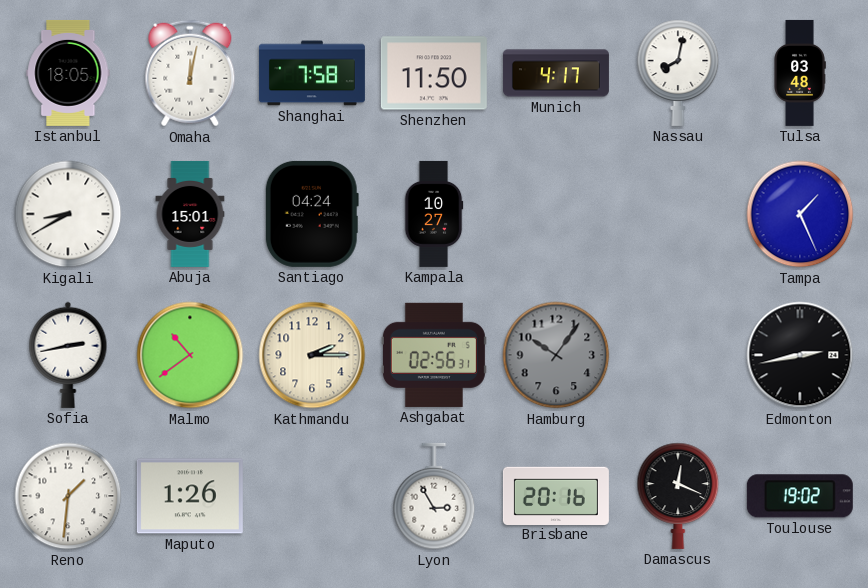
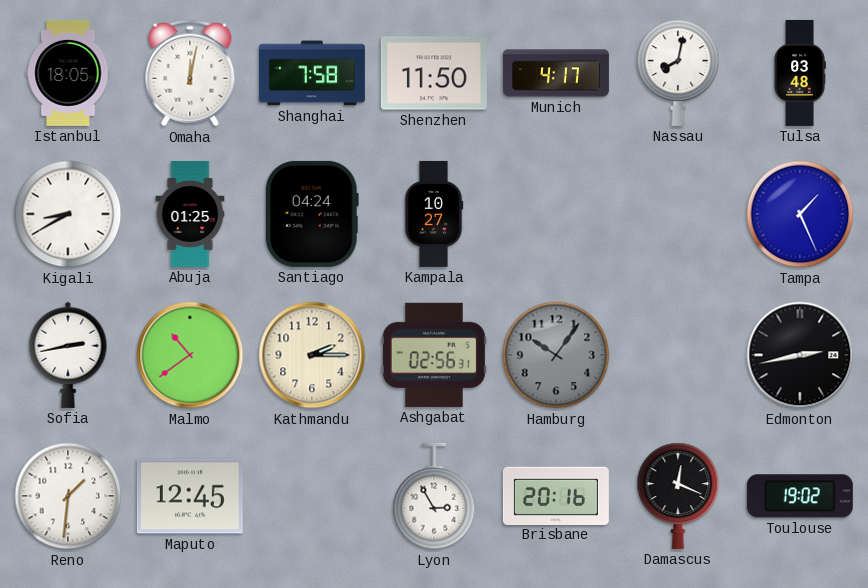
Abuja: 15:01 -> 01:25 (190, 214)
Maputo: 1:26 -> 12:45 (190, 496)
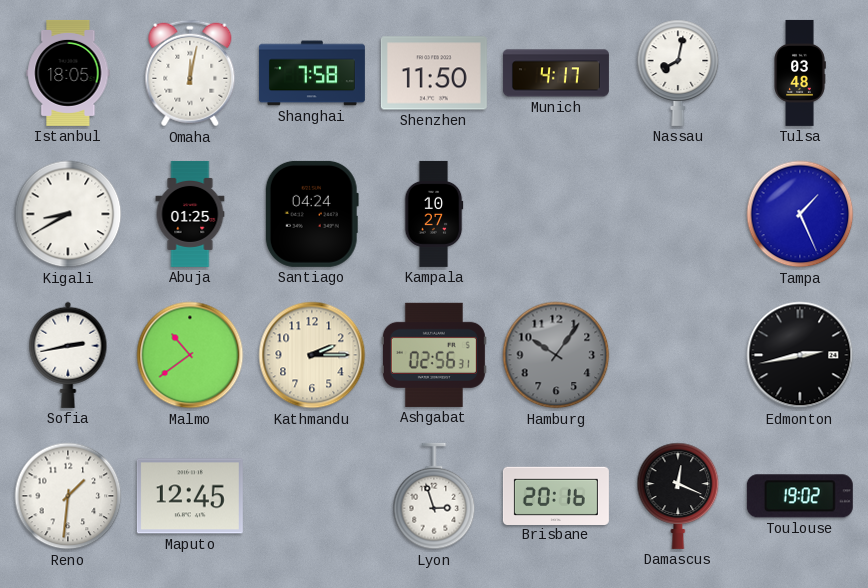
Lyon: 2:55 -> 2:57 (434, 496)
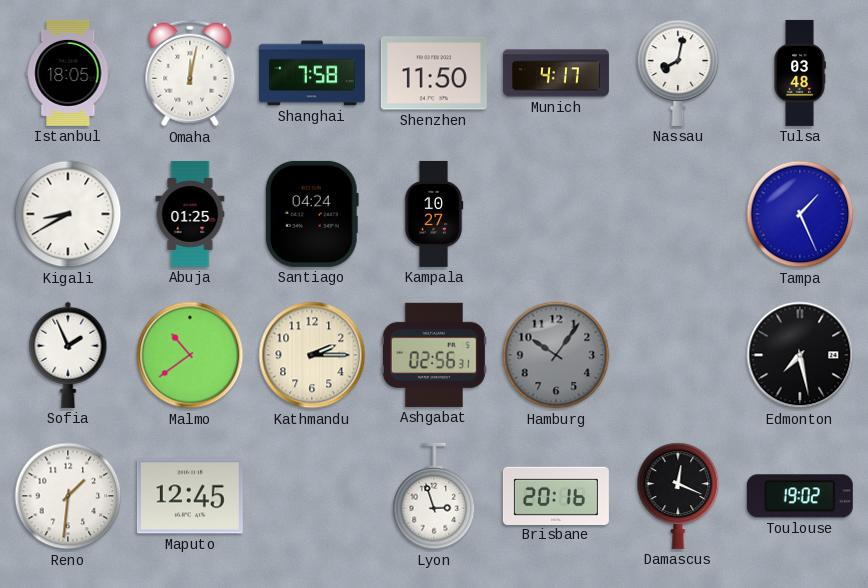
Sofia: 2:43 -> 1:56 (68, 355)
Edmonton: 2:43 -> 7:28 (800, 355)
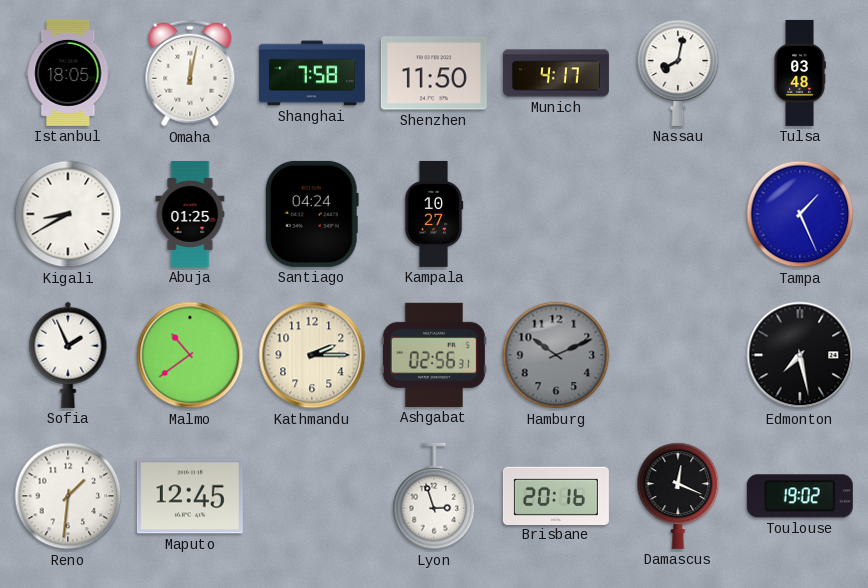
Hamburg: 10:06 -> 10:11 (556, 355)
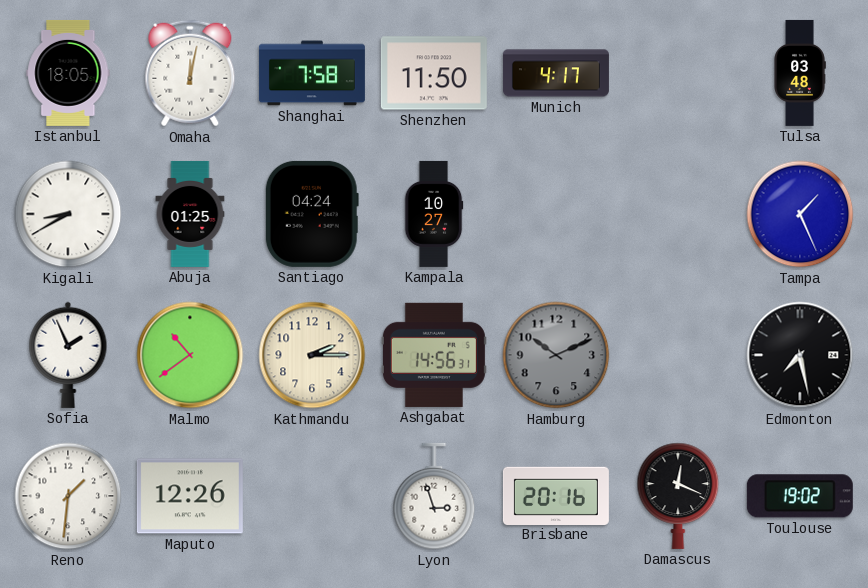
Nassau: 8:02 -> none (678, 73)
Ashgabat: 02:56 -> 14:56 (434, 355)
Maputo: 12:45 -> 12:26 (190, 496)
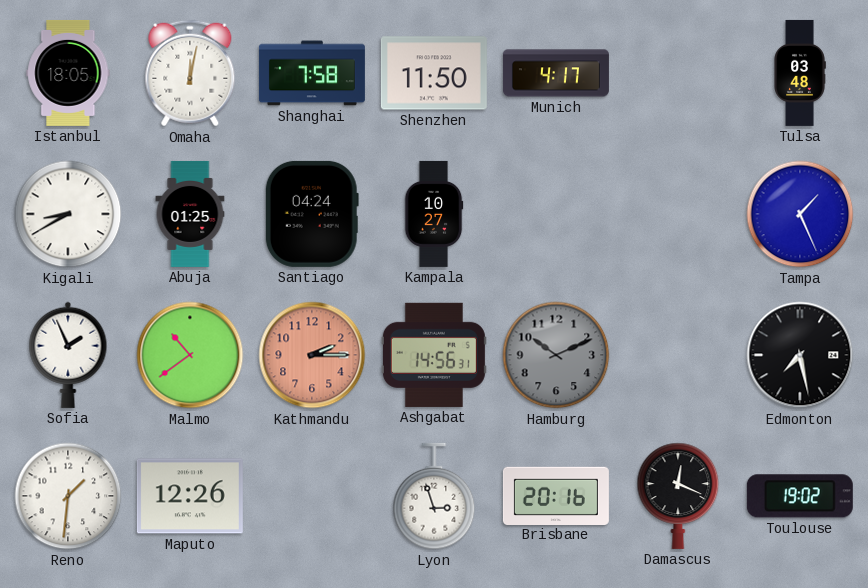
Kathmandu dial: cream -> salmon (312, 355)
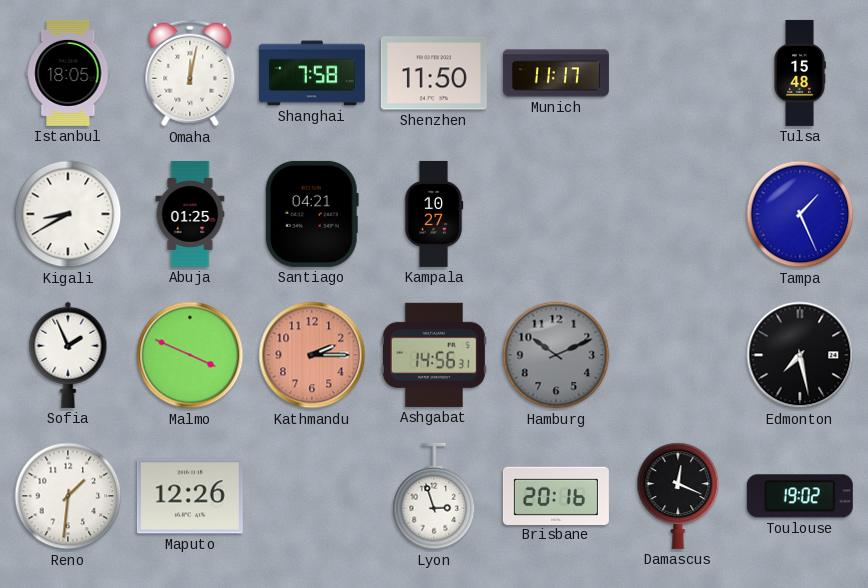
Munich: 4:17 -> 11:17 (556, 73)
Tulsa: 03:48 -> 15:48 (800, 73)
Santiago: 04:24 -> 04:21 (312, 214)
Malmo: 10:39 -> 3:49 (190, 355)
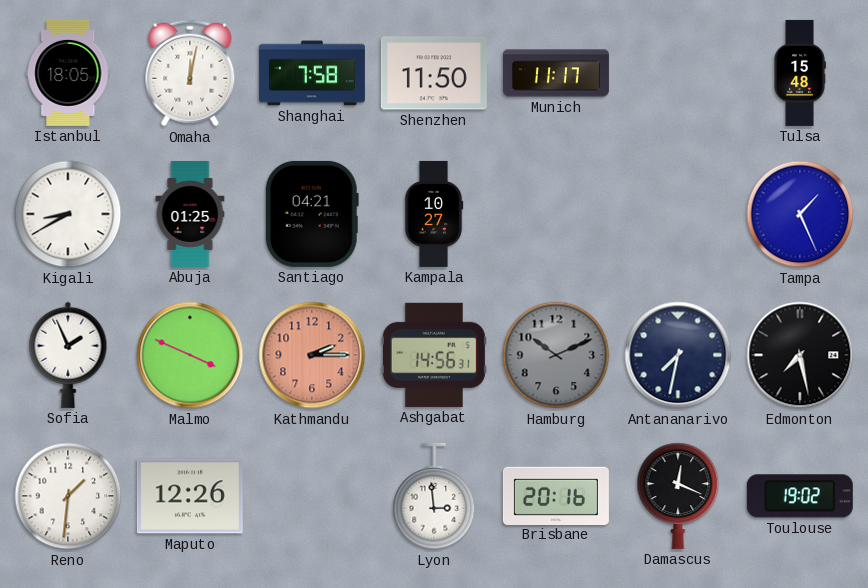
Antananarivo: none -> 7:32 (678, 355)
Lyon: 2:57 -> 2:59 (434, 496)
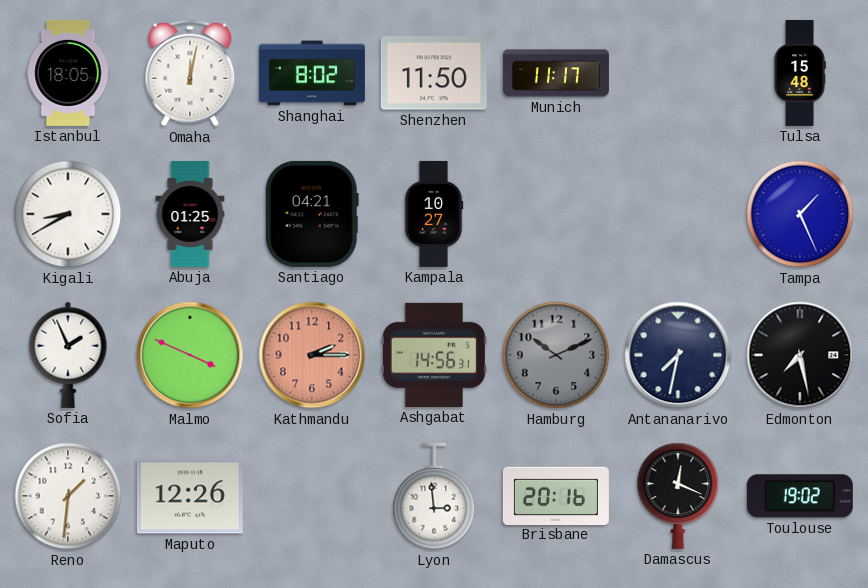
Shanghai: 7:58 -> 8:02 (312, 73)
